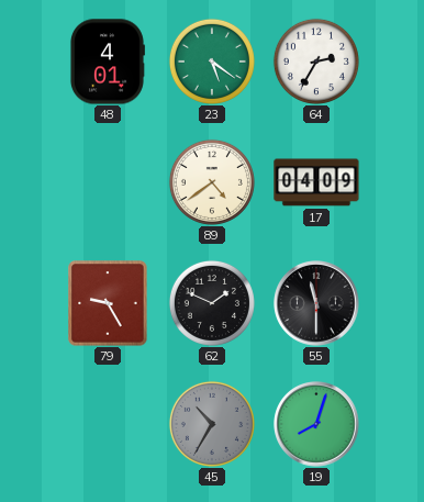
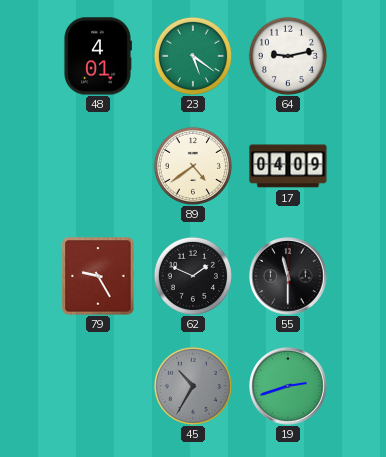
64: 2:35 -> 9:13 (288, 56)
19: 8:03 -> 2:42 (288, 386)
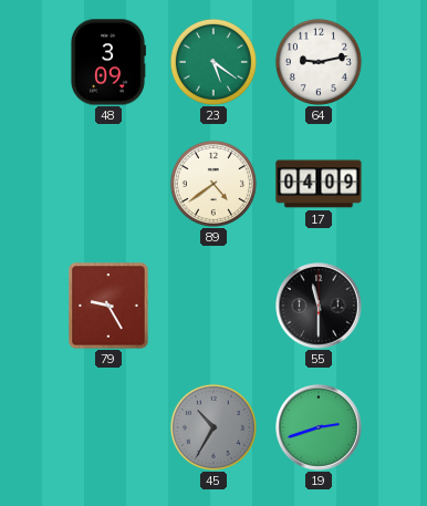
48: 4:01 -> 3:09 (107, 62)
62: 1:49 -> none (193, 276)
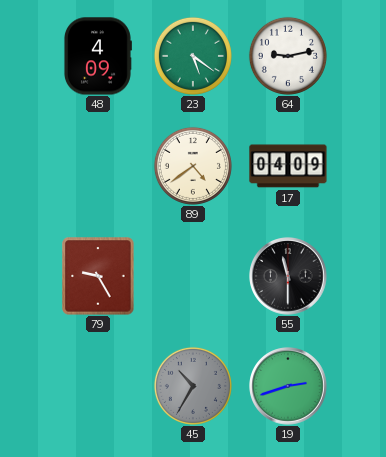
48: 3:09 -> 4:09 (97, 56)
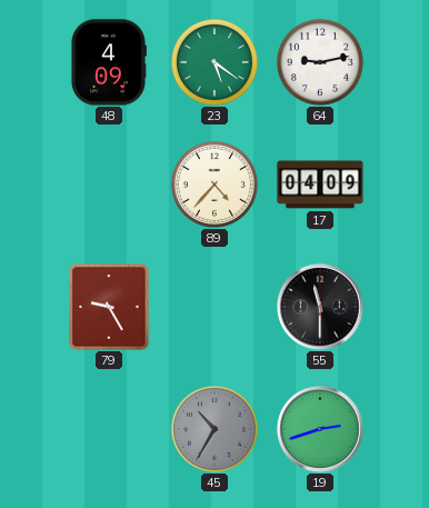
89: 4:39 -> 4:37 (214, 185)
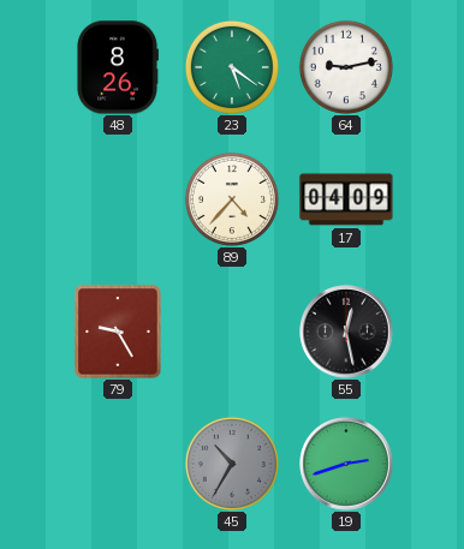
48: 4:09 -> 8:26 (117, 67)
55: 11:30 -> 12:28 (346, 332)
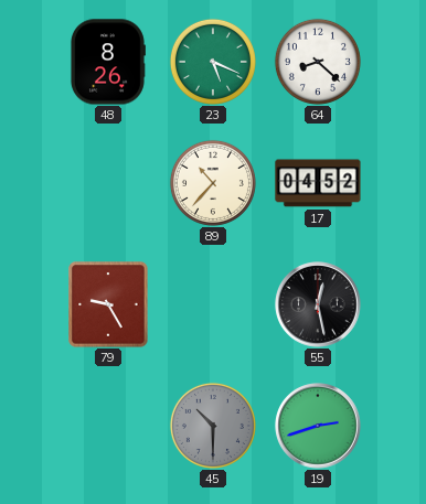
23: 5:21 -> 5:19 (213, 62)
64: 9:13 -> 8:22 (318, 62)
89: 4:37 -> 10:37 (213, 183)
17: 04:09 -> 04:52 (318, 183)
45: 10:35 -> 10:30 (213, 426)
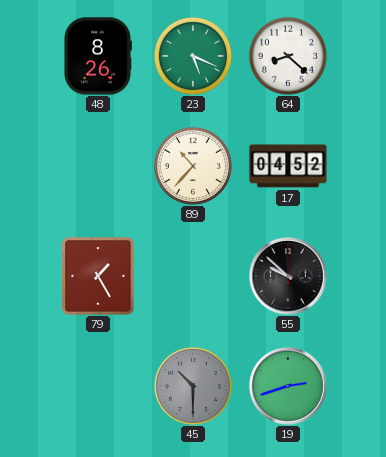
79: 9:25 -> 1:25 (98, 276)
55: 12:28 -> 9:52 (288, 276)
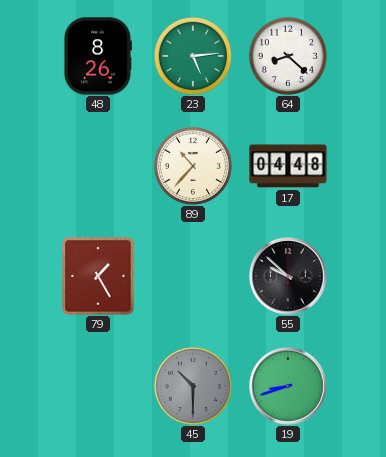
23: 5:19 -> 5:14 (193, 56)
17: 04:52 -> 04:48 (288, 166)
19: 2:42 -> 8:42 (288, 386)
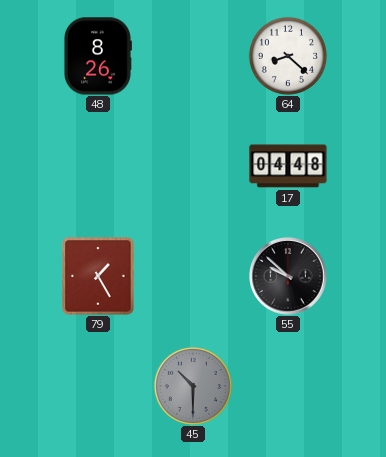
23: 5:14 -> none (193, 56)
89: 10:37 -> none (193, 166)
19: 8:42 -> none (288, 386)
